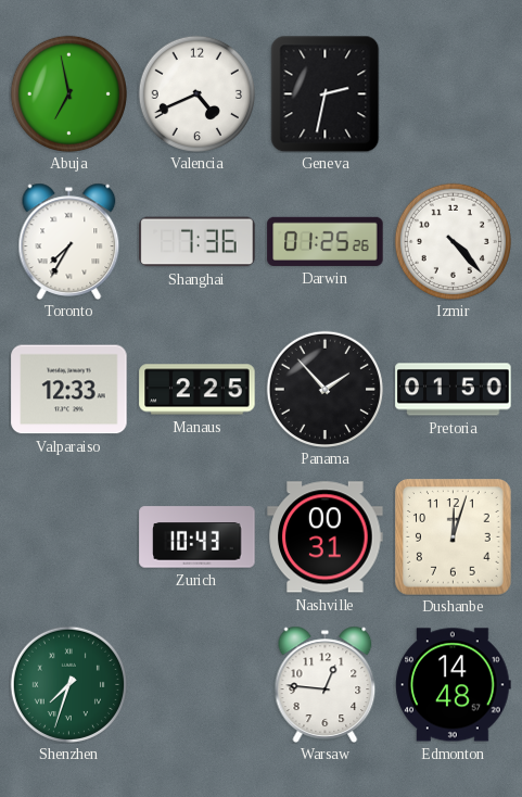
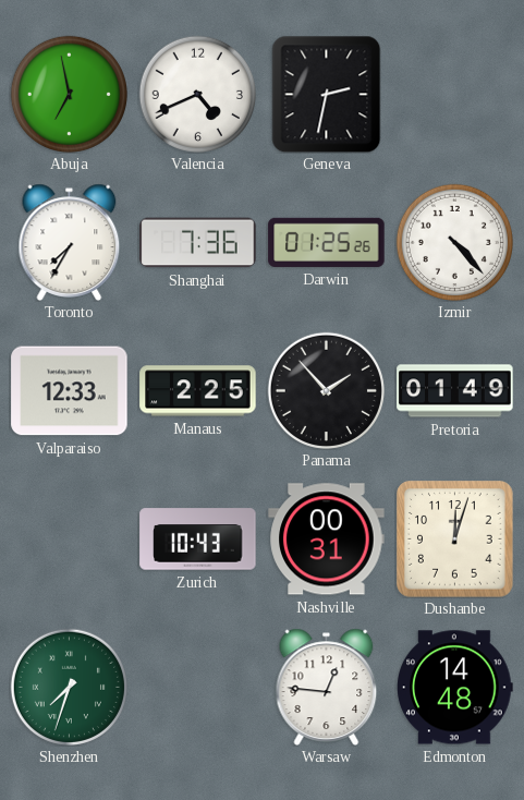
Pretoria: 01:50 -> 01:49 (455, 391)
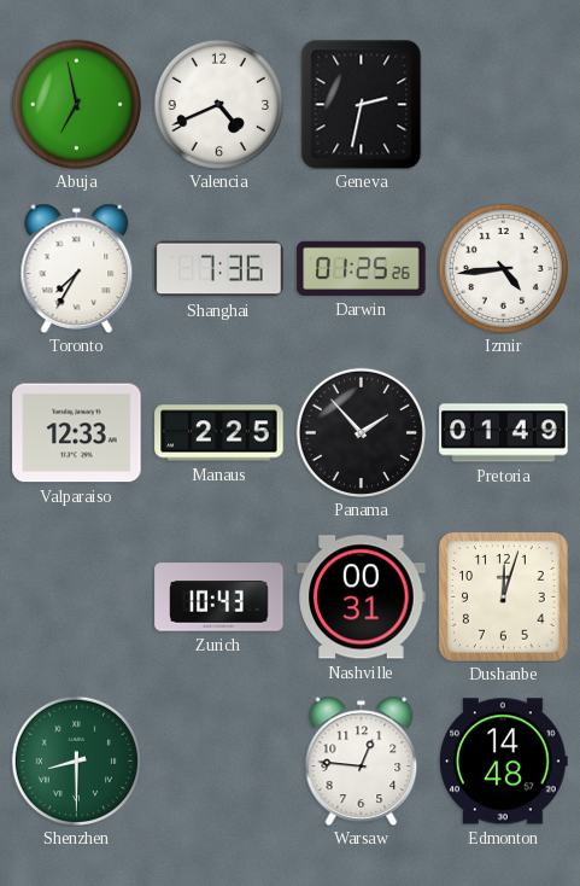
Izmir: 4:23 -> 4:44 (503, 268)
Shenzhen: 7:33 -> 8:30 (76, 760)
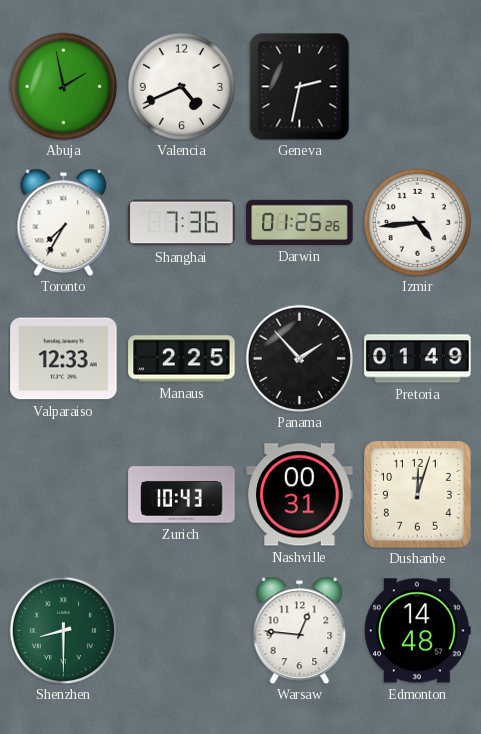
Abuja: 6:58 -> 1:58 (63, 86)
